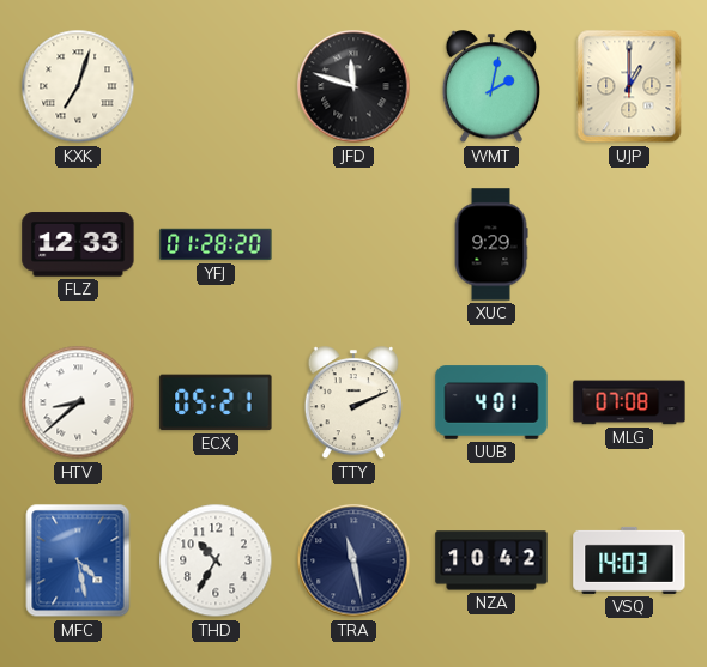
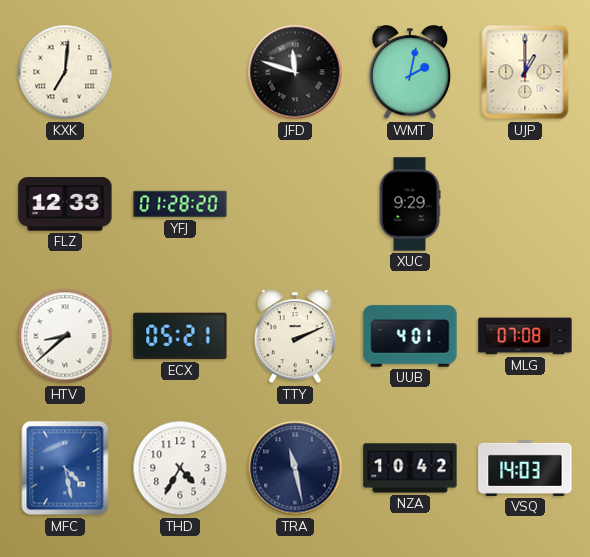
KXK: 7:03 -> 7:01 (65, 72)
THD: 10:35 -> 4:35 (180, 468)
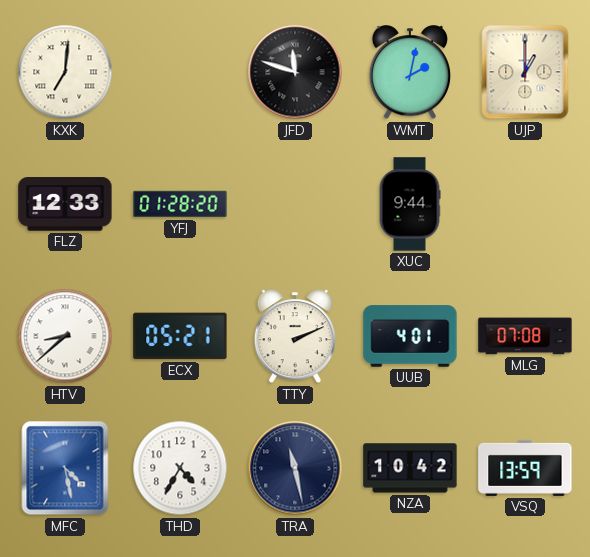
XUC: 9:29 -> 9:44 (410, 204)
VSQ: 14:03 -> 13:59 (525, 468)
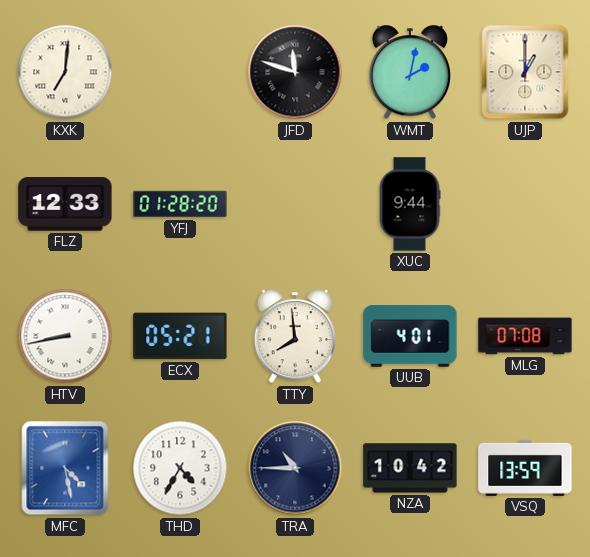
HTV: 8:38 -> 8:43 (65, 336)
TTY: 2:11 -> 7:59 (294, 337)
TRA: 11:28 -> 10:45 (295, 468)
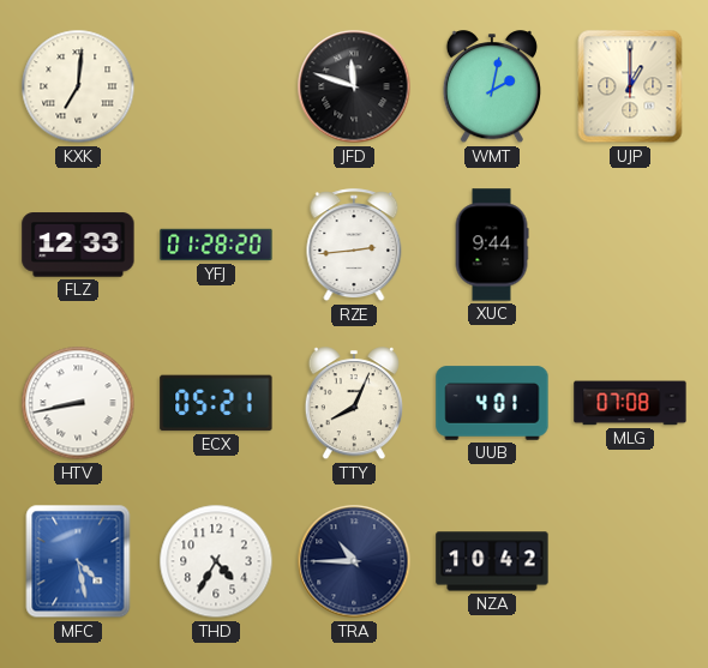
RZE: none -> 2:44 (354, 246)
TTY: 7:59 -> 8:04 (353, 404)
VSQ: 13:59 -> none (525, 468)
